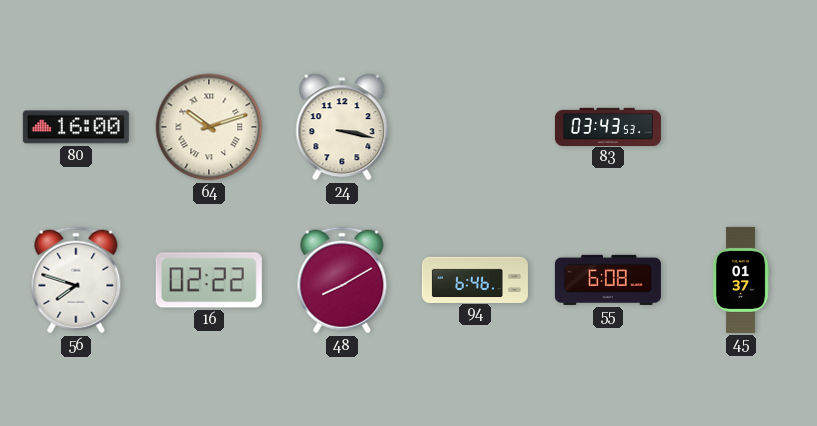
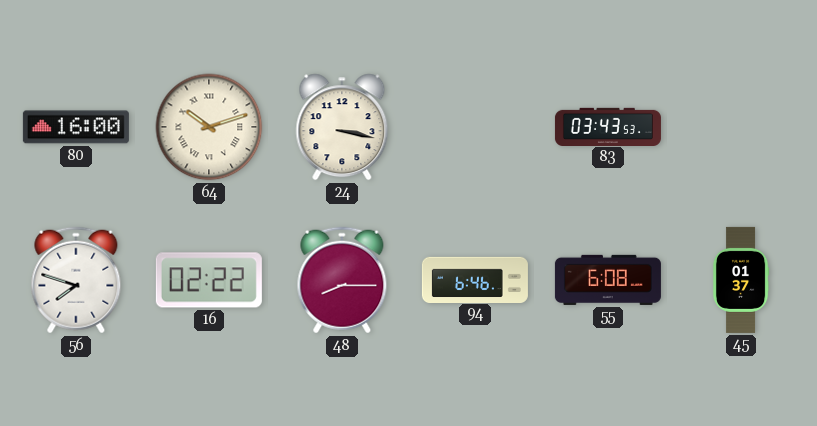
48: 8:10 -> 8:15 (342, 280)
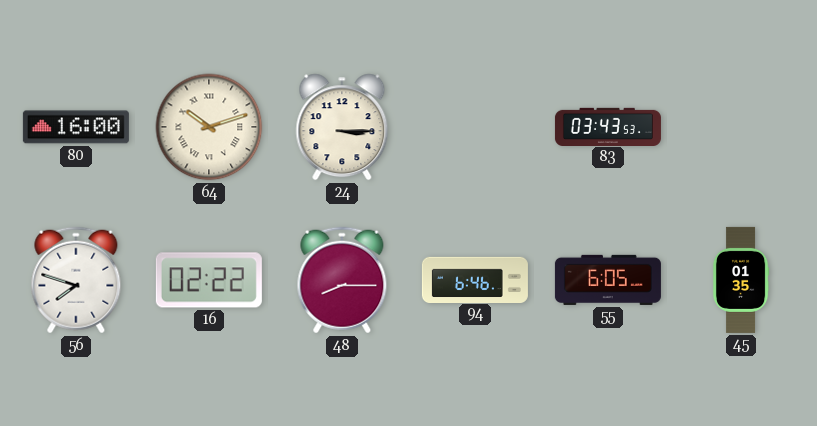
24: 3:17 -> 3:15 (342, 127)
55: 6:08 -> 6:05 (608, 280)
45: 01:37 -> 01:35 (741, 280)
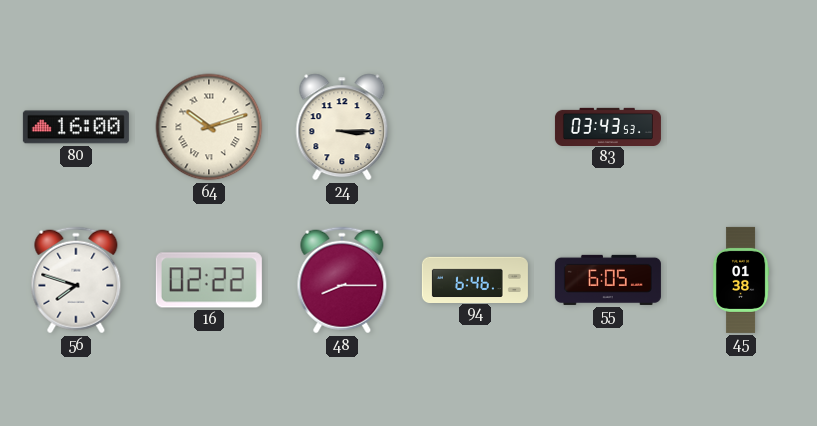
45: 01:35 -> 01:38 (741, 280)
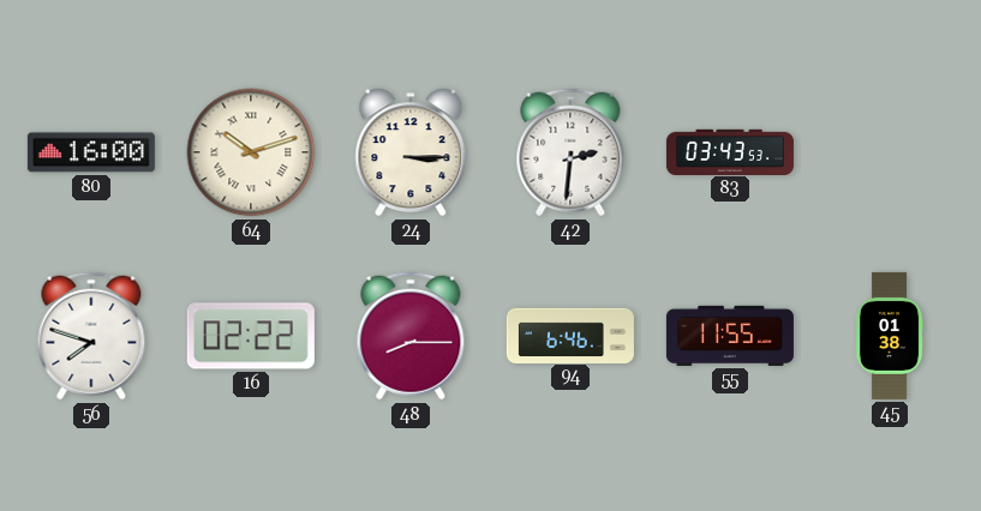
42: none -> 2:31 (570, 152)
55: 6:05 -> 11:55 (730, 336)
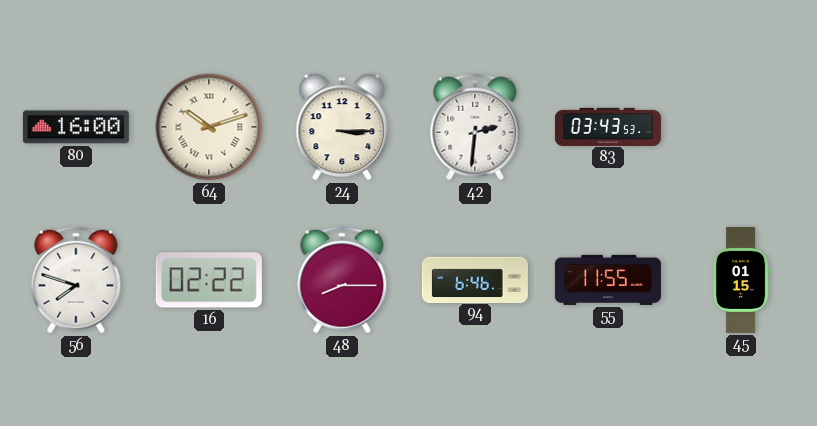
45: 01:38 -> 01:15 (741, 280)
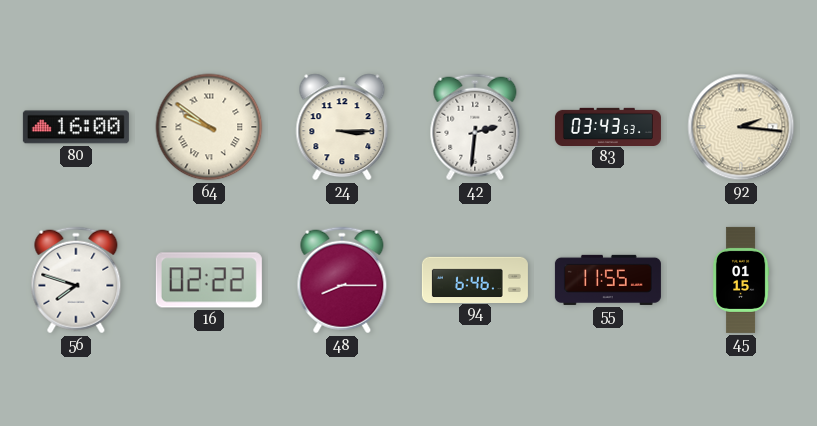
64: 10:12 -> 9:51 (209, 127)
92: none -> 2:16 (741, 127)
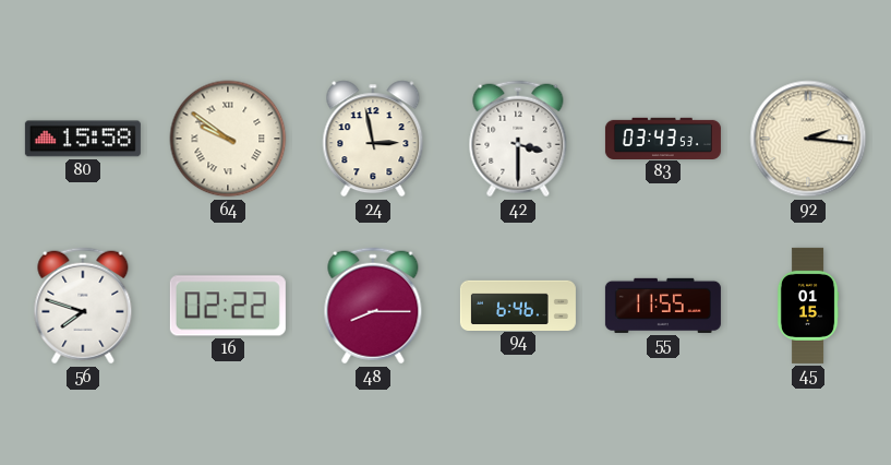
80: 16:00 -> 15:58 (83, 139)
24: 3:15 -> 2:58 (373, 139)
42: 2:31 -> 3:30 (518, 139)
